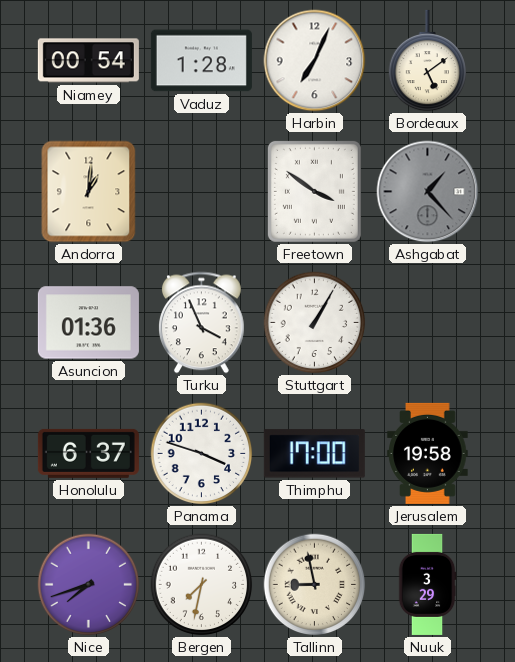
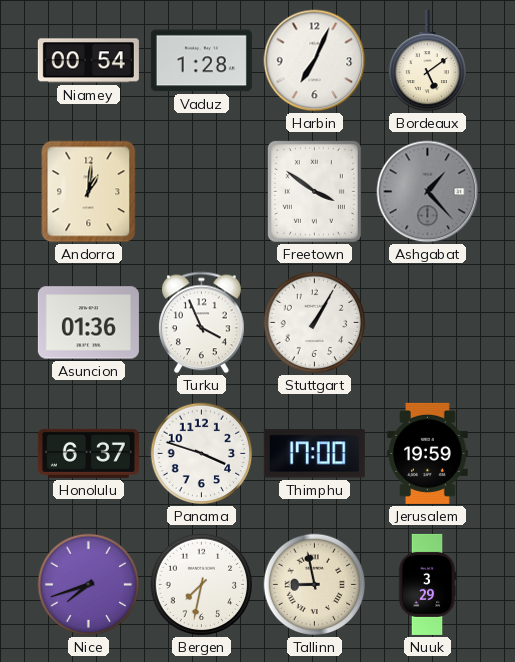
Jerusalem: 19:58 -> 19:59 (428, 453)
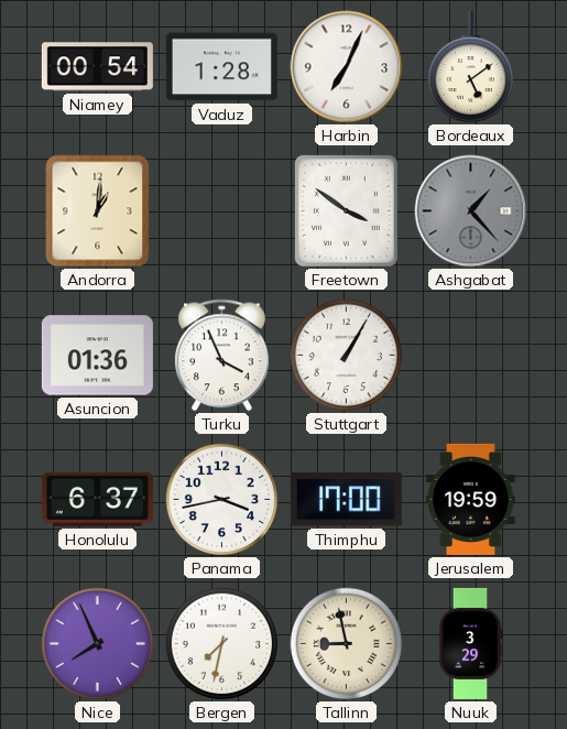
Panama: 3:48 -> 3:43 (222, 500)
Nice: 7:42 -> 7:56 (98, 644)
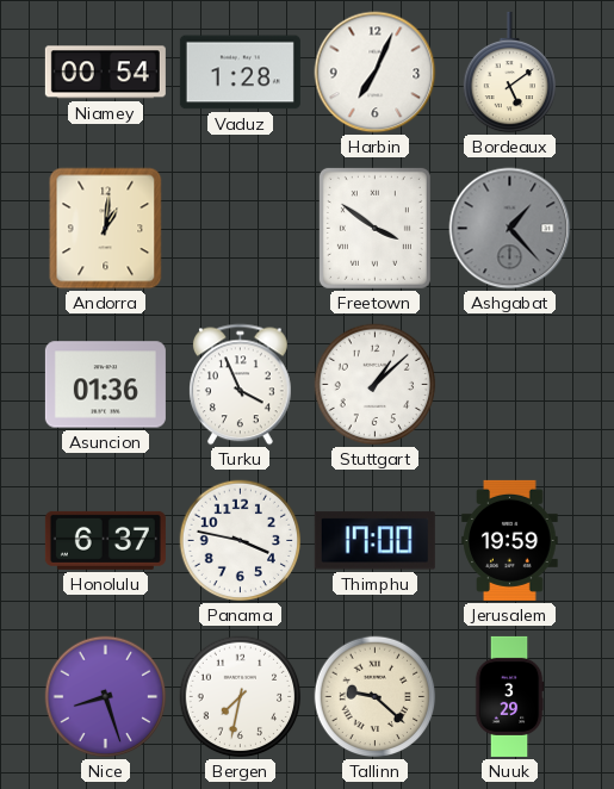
Stuttgart: 1:05 -> 1:08 (376, 385)
Panama: 3:43 -> 3:47 (241, 541)
Nice: 7:56 -> 8:27 (106, 697)
Tallinn: 8:58 -> 9:22 (376, 697)
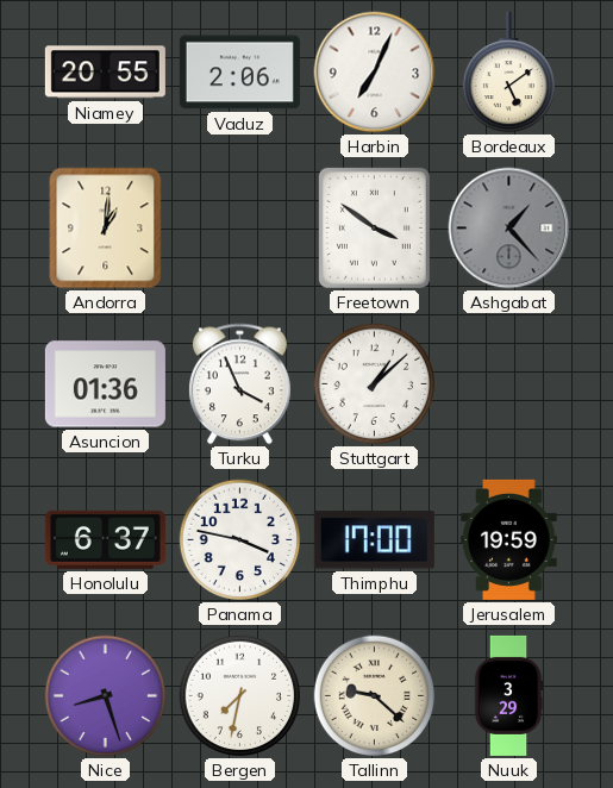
Niamey: 00:54 -> 20:55 (105, 73)
Vaduz: 1:28 -> 2:06 (239, 73)
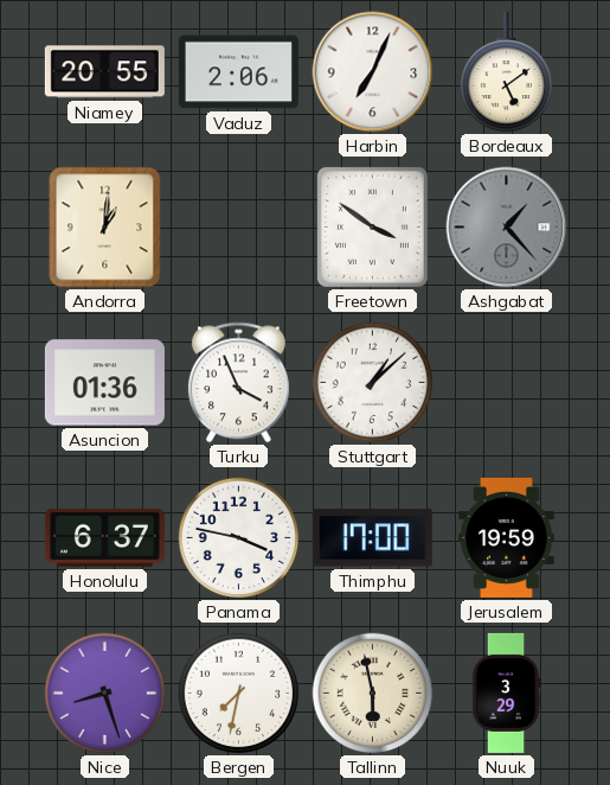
Tallinn: 9:22 -> 5:58 (373, 694)
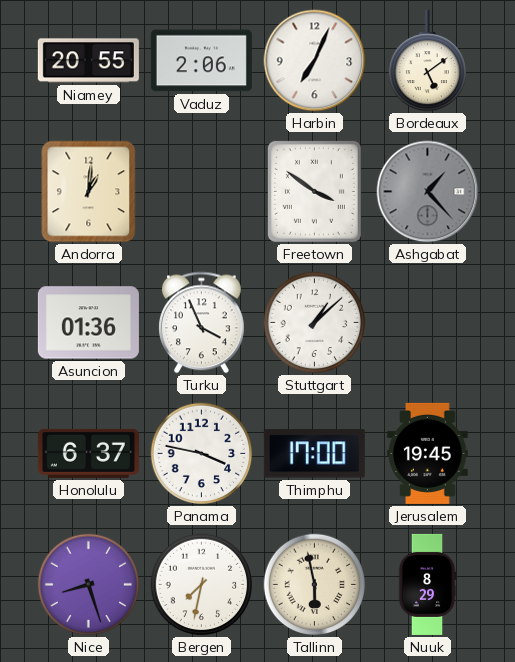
Jerusalem: 19:59 -> 19:45 (428, 453)
Nuuk: 3:29 -> 8:29 (427, 584)
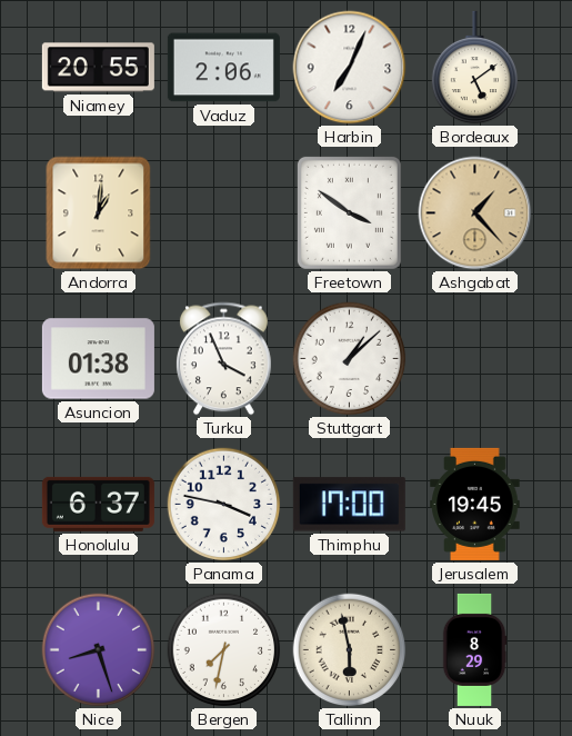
Ashgabat dial: grey -> champagne (475, 213)
Asuncion: 01:36 -> 01:38 (98, 359)
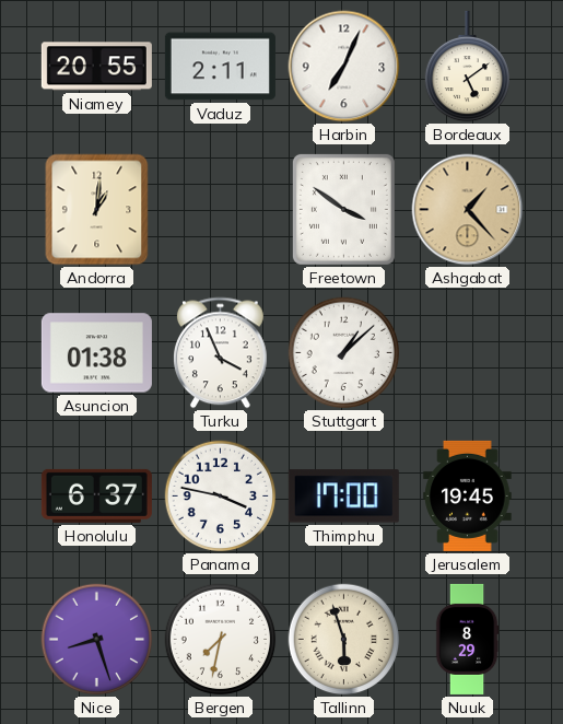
Vaduz: 2:06 -> 2:11 (220, 67)
Tallinn: 5:58 -> 5:57 (344, 640)
